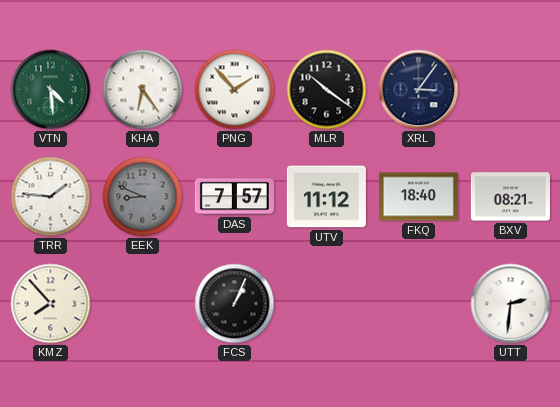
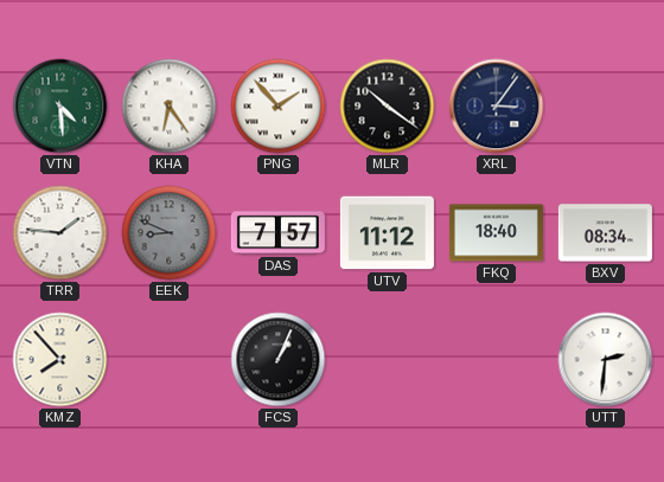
BXV: 08:21 -> 08:34 (605, 233)
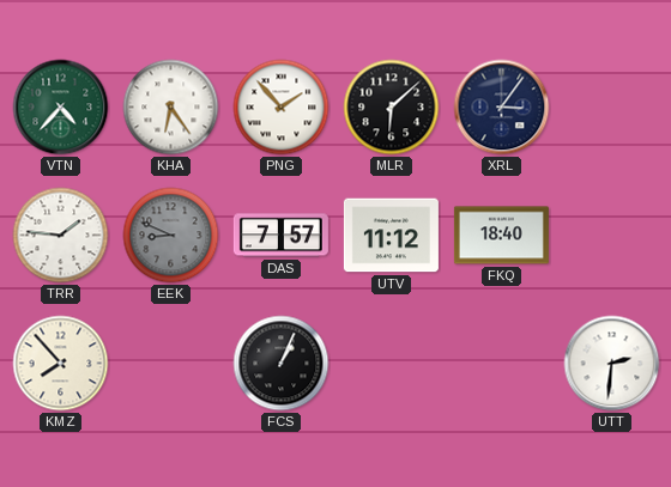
VTN: 4:29 -> 4:37 (61, 108)
MLR: 10:21 -> 6:08 (392, 108)
BXV: 08:34 -> none (605, 233)
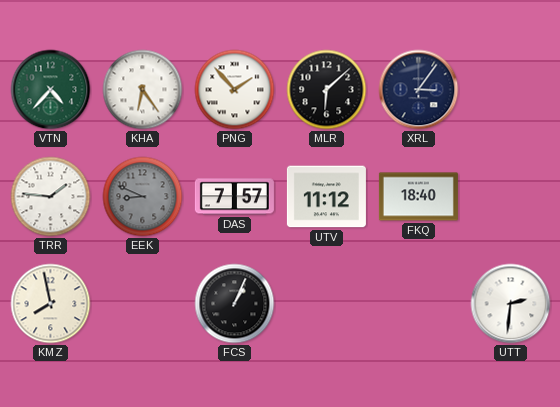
KMZ: 7:53 -> 7:58 (51, 304)
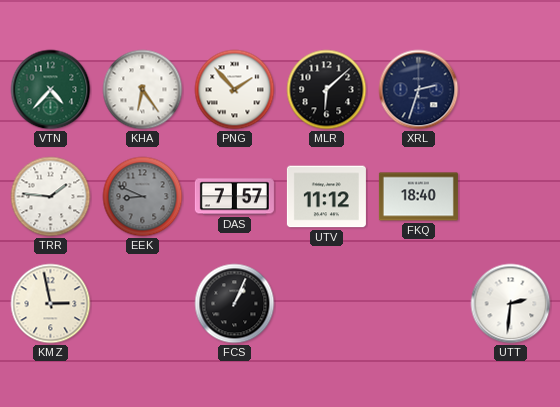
XRL: 3:06 -> 2:33 (419, 90)
KMZ: 7:58 -> 2:58 (51, 304)
